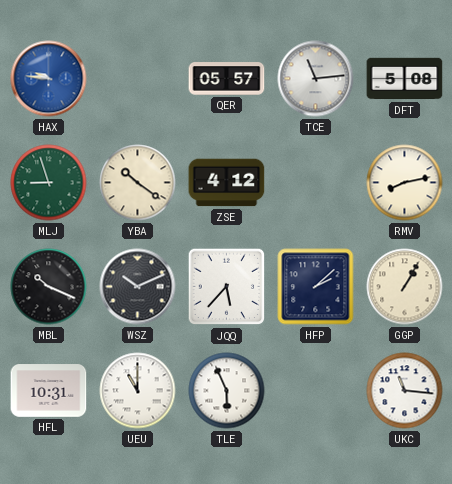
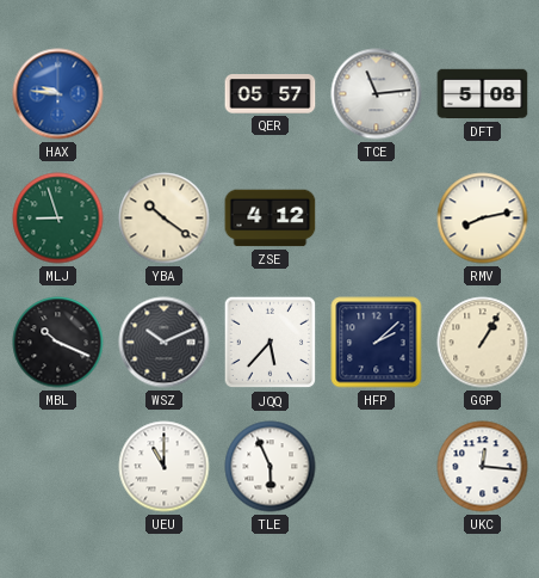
HFL: 10:31 -> none (49, 391)
UKC: 11:16 -> 12:16 (483, 467)
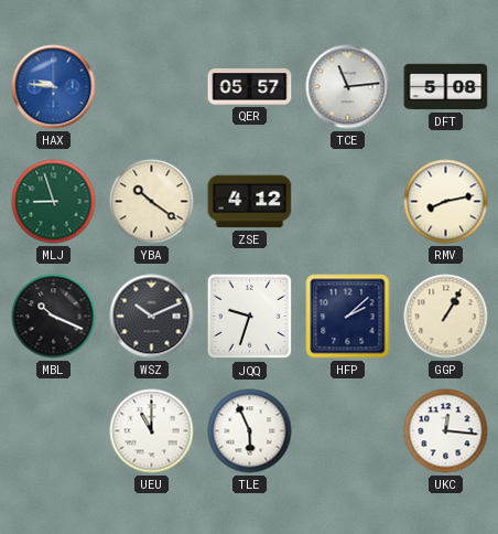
JQQ: 5:37 -> 9:33 (250, 317)
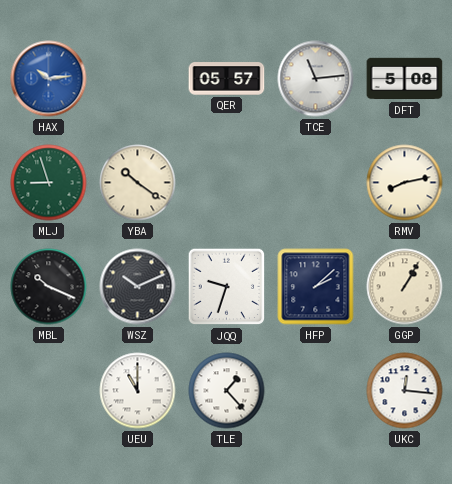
HAX: 9:46 -> 10:14 (49, 79)
ZSE: 4:12 -> none (250, 202)
TLE: 5:56 -> 1:23 (227, 391)
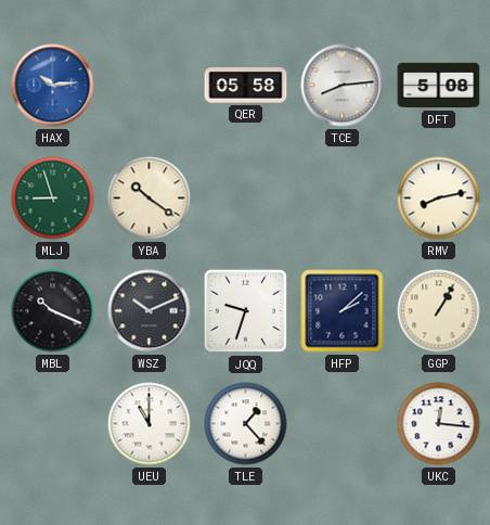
QER: 05:57 -> 05:58 (246, 86)
TCE: 11:14 -> 8:14 (343, 86)
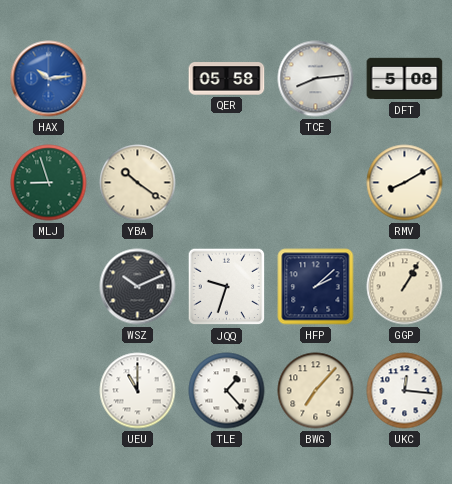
RMV: 8:13 -> 8:10 (405, 183)
MBL: 10:19 -> none (53, 311)
BWG: none -> 7:07 (316, 391)
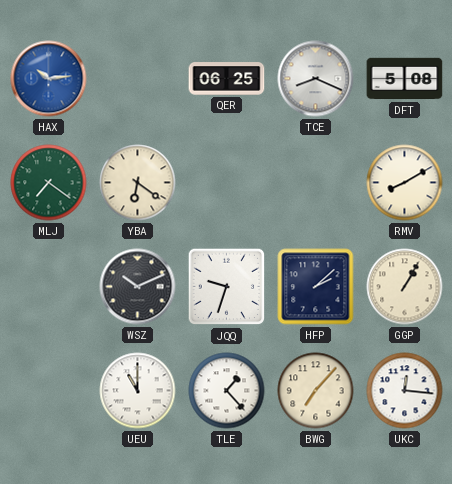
QER: 05:58 -> 06:25 (227, 79)
TCE: 8:14 -> 8:19 (316, 79)
MLJ: 8:57 -> 7:21 (49, 183)
YBA: 10:21 -> 6:21 (138, 183)
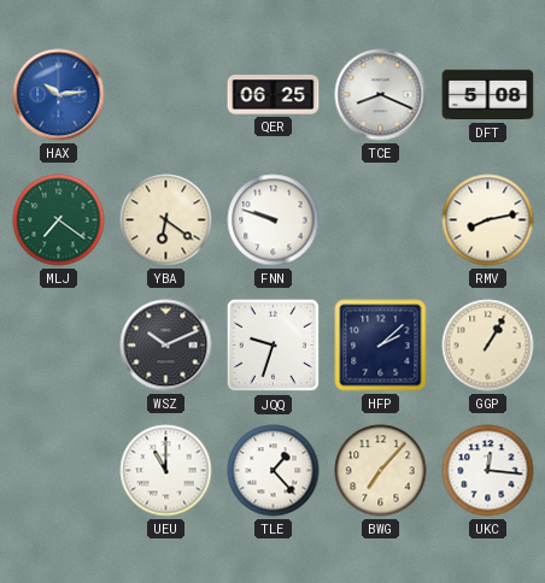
FNN: none -> 9:48 (274, 220)
RMV: 8:10 -> 8:13 (488, 220)
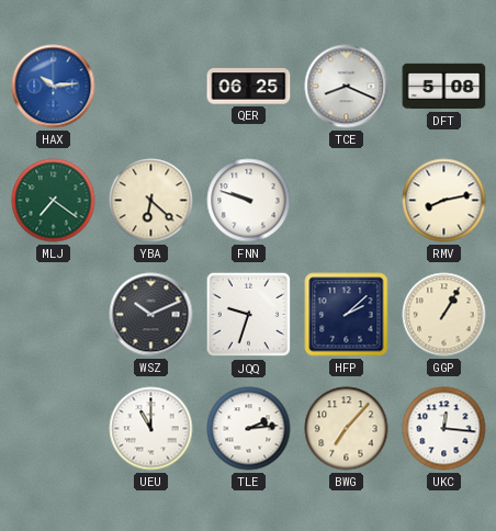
YBA: 6:21 -> 6:22 (151, 201)
TLE: 1:23 -> 2:14 (249, 429)
